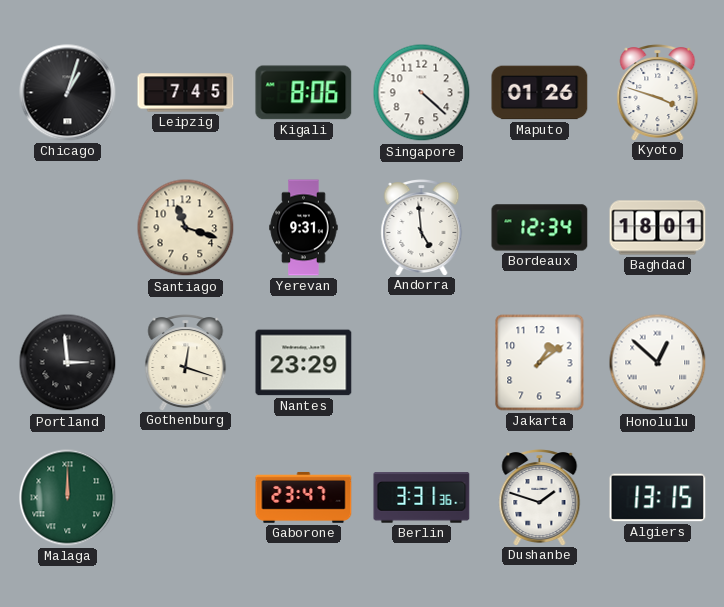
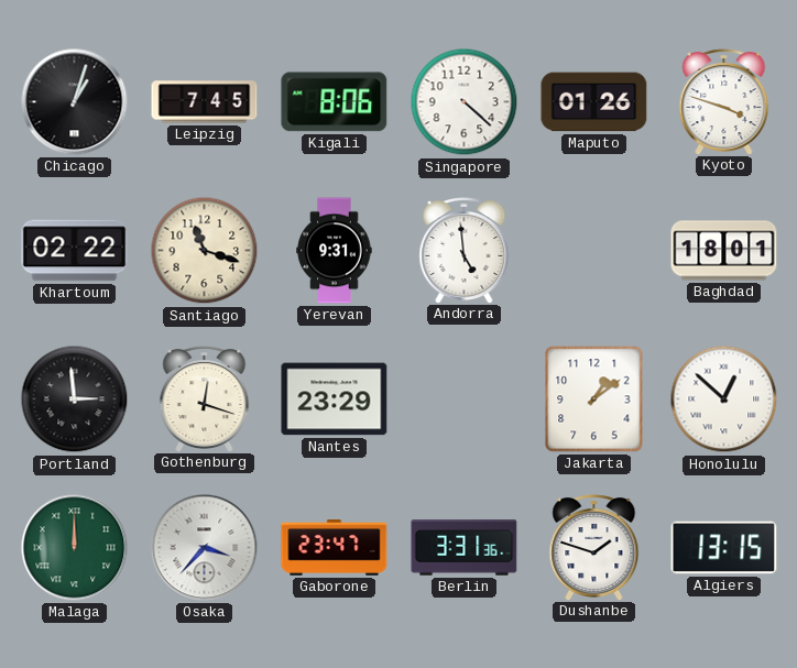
Khartoum: none -> 02:22 (75, 251)
Bordeaux: 12:34 -> none (540, 228)
Osaka: none -> 3:37 (205, 548)
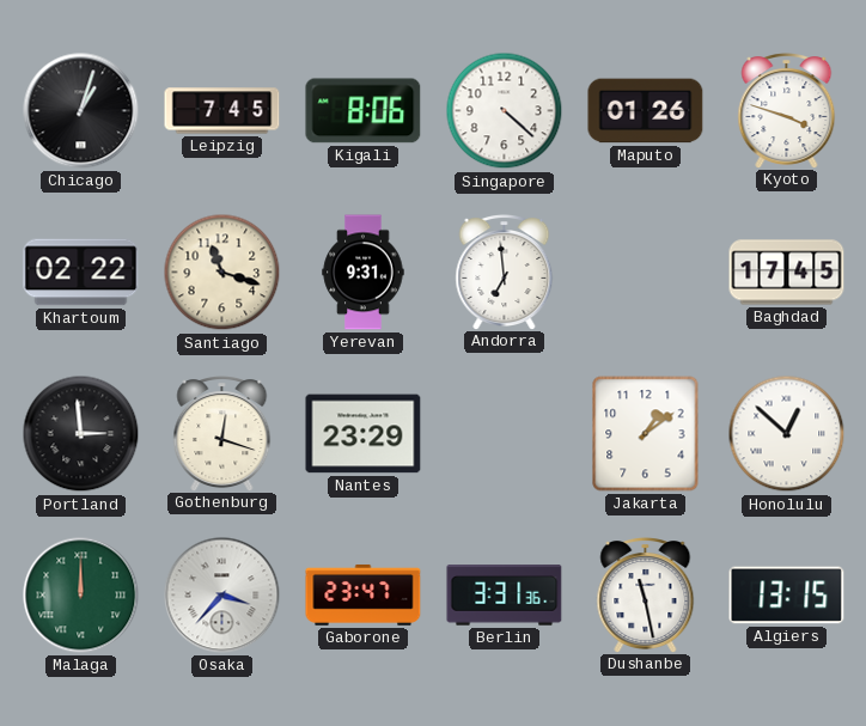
Andorra: 4:59 -> 6:59 (505, 273)
Baghdad: 18:01 -> 17:45 (787, 273)
Dushanbe: 1:48 -> 11:28 (646, 596)
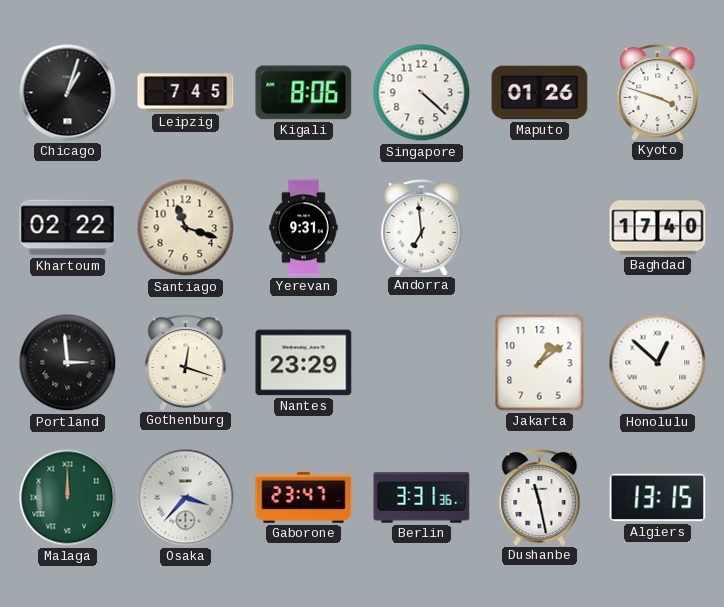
Baghdad: 17:45 -> 17:40 (658, 228)
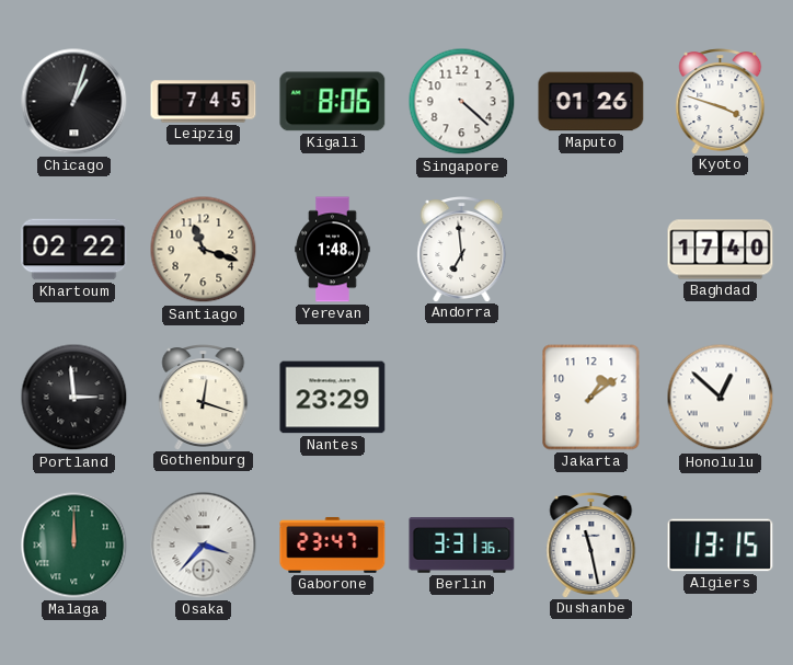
Yerevan: 9:31 -> 1:48 (333, 250)
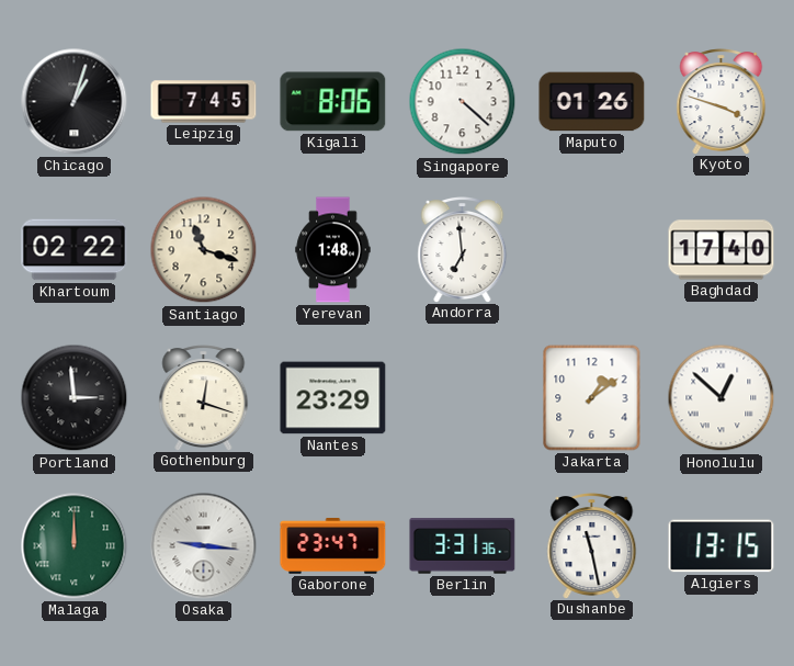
Osaka: 3:37 -> 9:16 (204, 546)
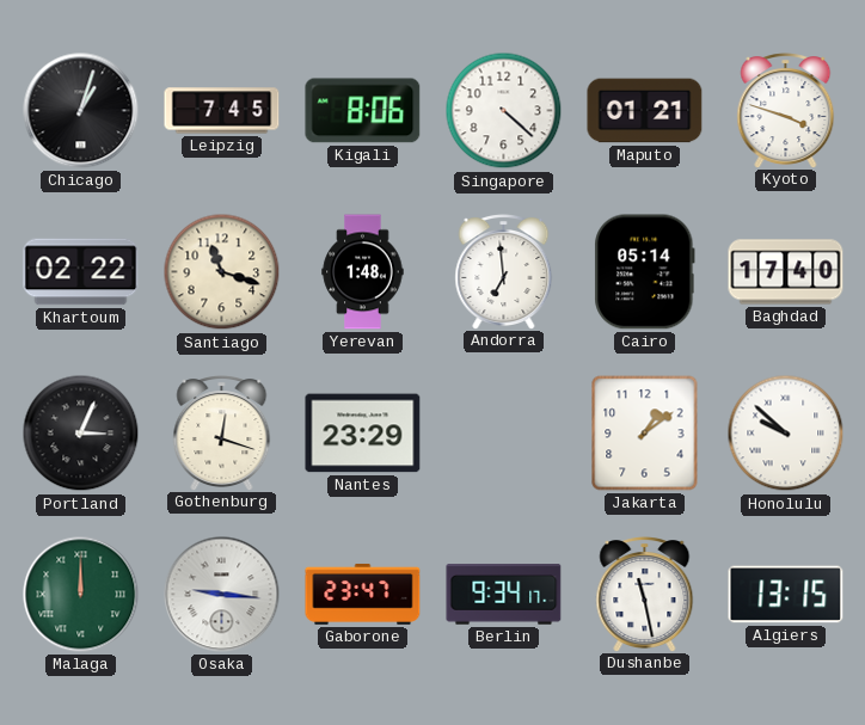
Maputo: 01:26 -> 01:21 (645, 111)
Cairo: none -> 05:14 (645, 272)
Portland: 2:59 -> 3:04 (81, 434)
Honolulu: 12:52 -> 9:52 (786, 434)
Berlin: 3:31 -> 9:34 (504, 595)
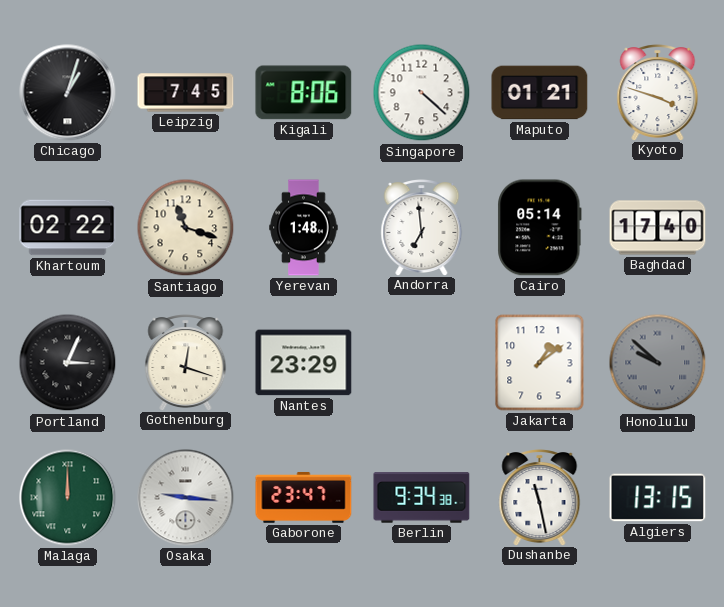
Honolulu dial: white -> grey (658, 363)
Berlin: 9:34:17 -> 9:34:38 (422, 498)
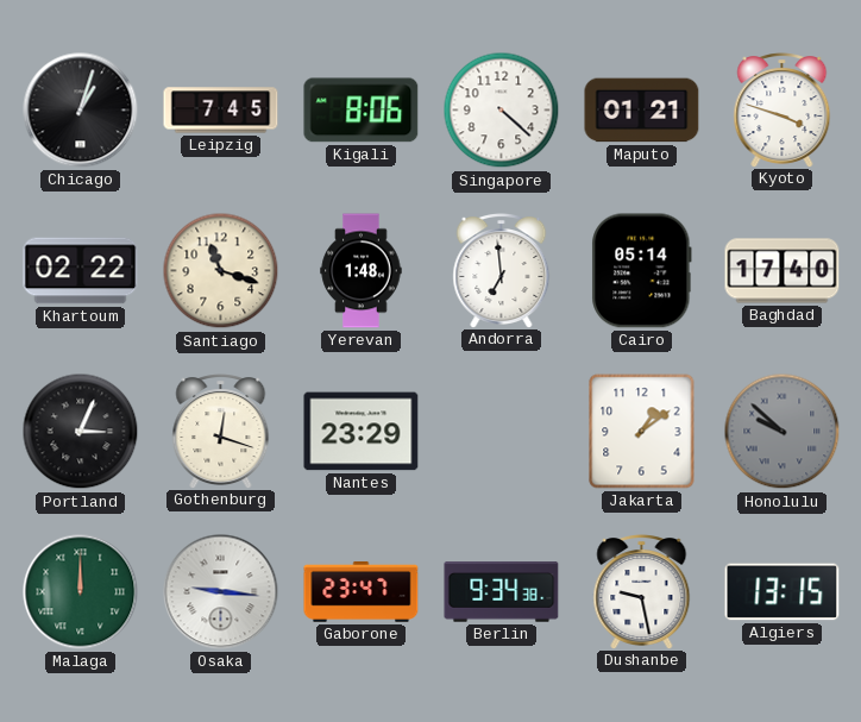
Dushanbe: 11:28 -> 9:28 (642, 592)
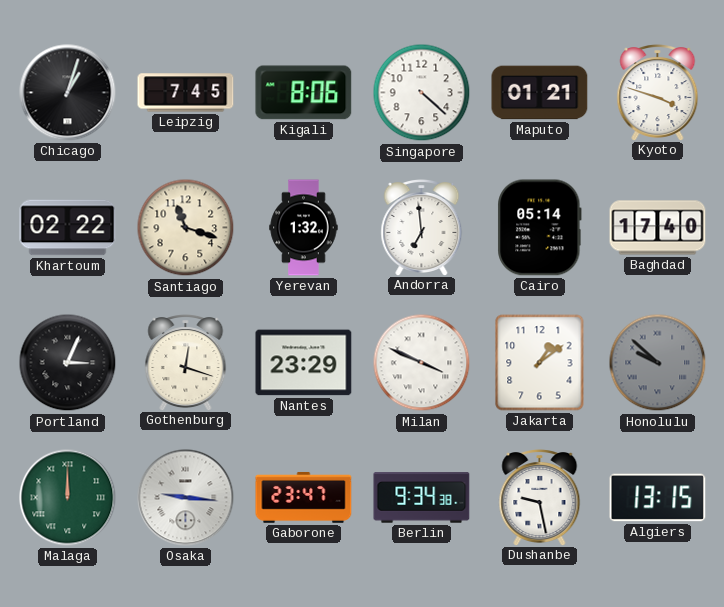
Yerevan: 1:48 -> 1:32 (304, 228)
Milan: none -> 3:49 (422, 363)
